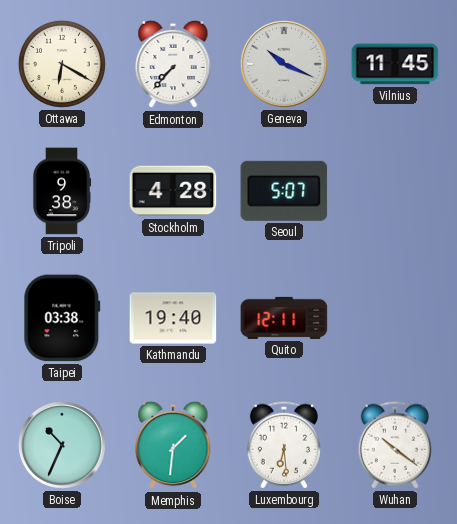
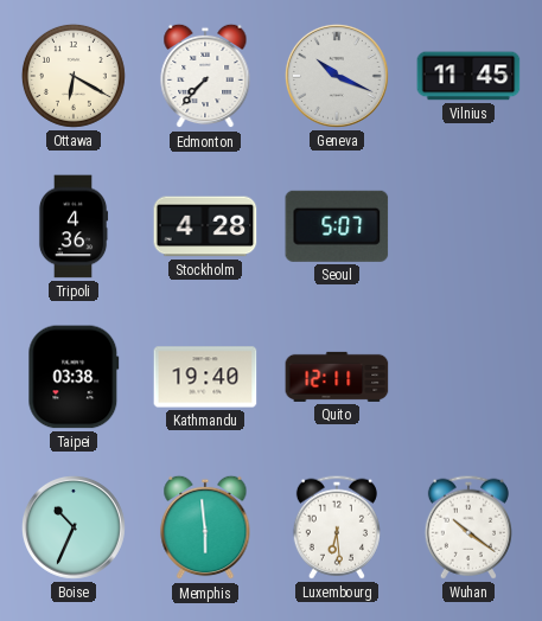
Tripoli: 9:38 -> 4:36 (74, 226)
Memphis: 1:31 -> 5:59 (205, 527)
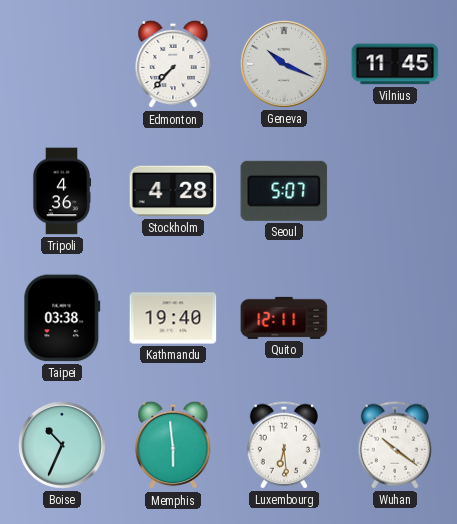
Ottawa: 6:20 -> none (74, 76)
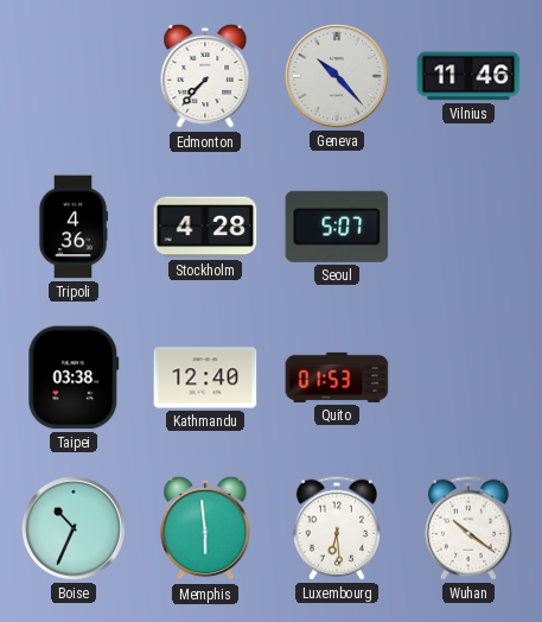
Geneva: 10:19 -> 10:23 (337, 76)
Vilnius: 11:45 -> 11:46 (468, 76)
Kathmandu: 19:40 -> 12:40 (205, 377)
Quito: 12:11 -> 01:53 (337, 377)
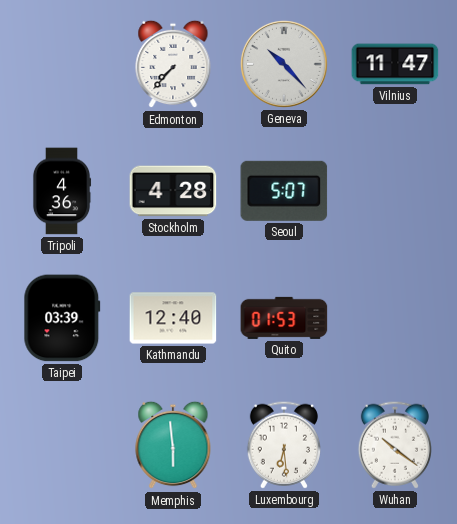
Vilnius: 11:46 -> 11:47 (395, 64)
Taipei: 03:38 -> 03:39 (62, 318)
Boise: 10:34 -> none (74, 528)
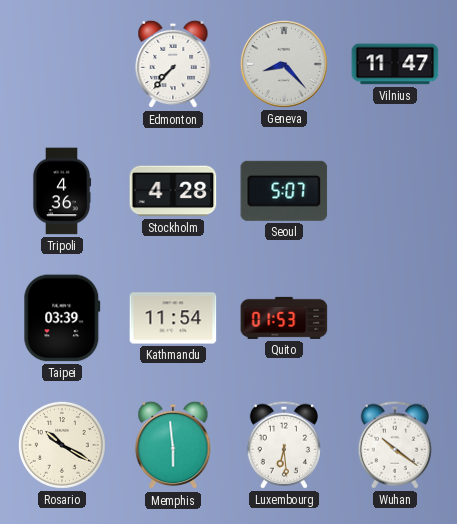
Geneva: 10:23 -> 8:23 (284, 64)
Kathmandu: 12:40 -> 11:54 (173, 318)
Rosario: none -> 10:20 (62, 445)
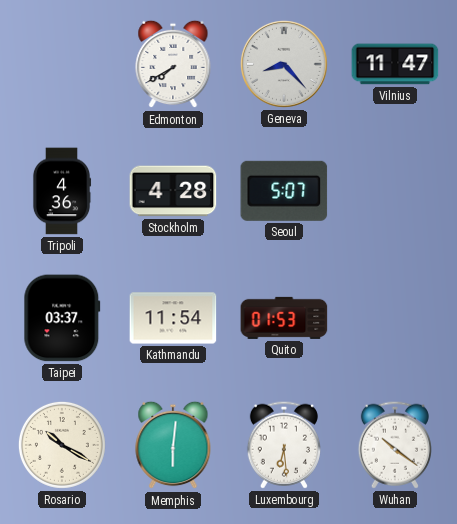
Edmonton: 7:37 -> 7:40 (173, 64)
Taipei: 03:39 -> 03:37 (62, 318)
Memphis: 5:59 -> 6:01 (173, 445)
